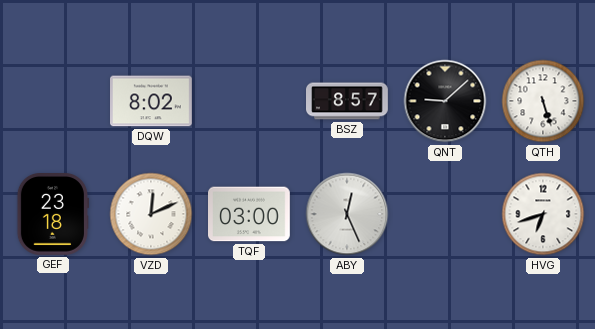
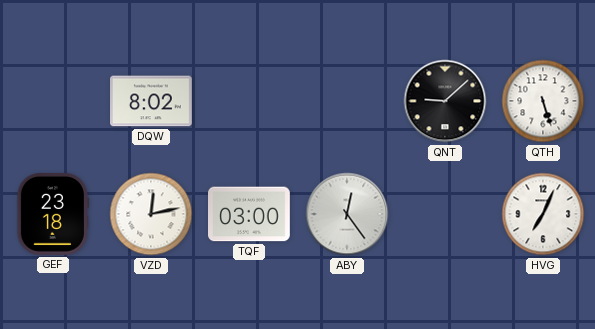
BSZ: 8:57 -> none (348, 101)
VZD: 12:11 -> 12:13 (151, 214)
ABY: 12:26 -> 12:24 (347, 214)
HVG: 6:42 -> 7:04 (543, 214)
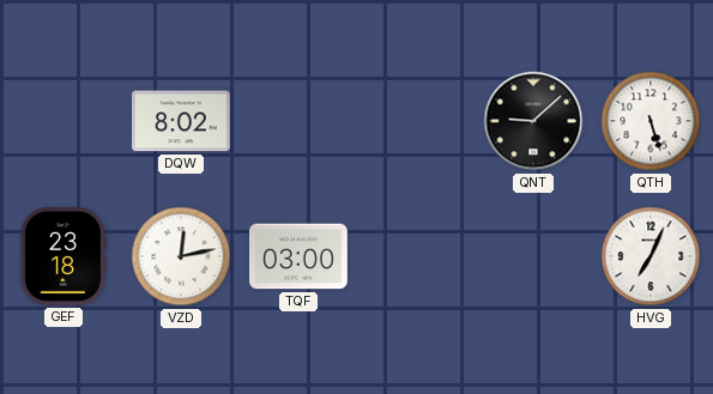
ABY: 12:24 -> none (347, 214)
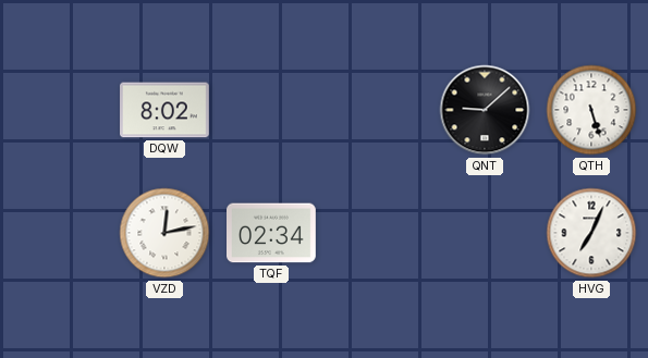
GEF: 23:18 -> none (64, 257)
TQF: 03:00 -> 02:34 (272, 233)
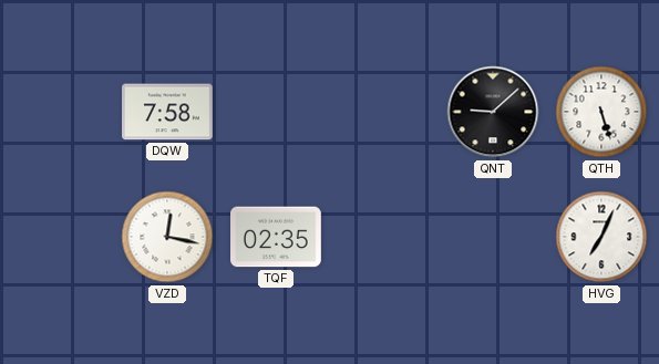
DQW: 8:02 -> 7:58 (168, 112)
VZD: 12:13 -> 12:17 (167, 237)
TQF: 02:34 -> 02:35 (277, 237)
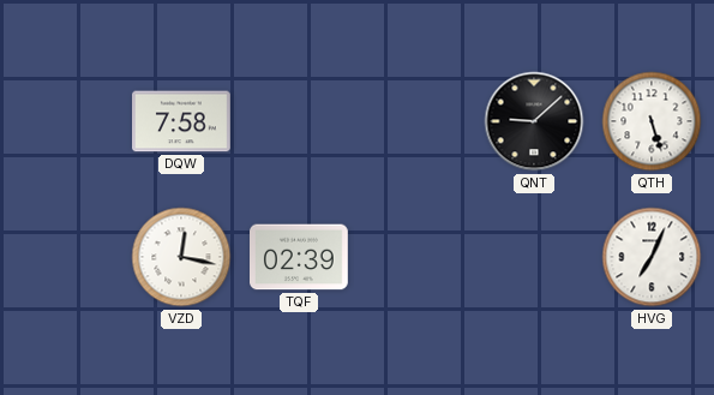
TQF: 02:35 -> 02:39 (300, 257)
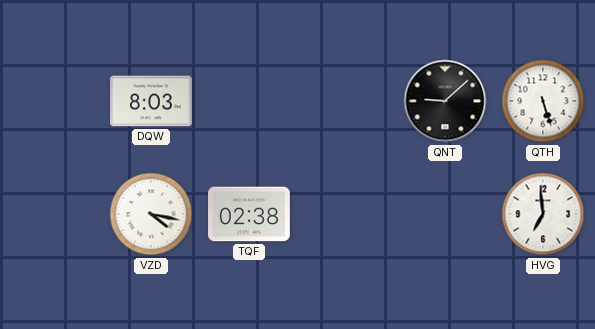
DQW: 7:58 -> 8:03 (152, 101)
VZD: 12:17 -> 4:17 (151, 214)
TQF: 02:39 -> 02:38 (250, 214)
HVG: 7:04 -> 6:59 (543, 214)
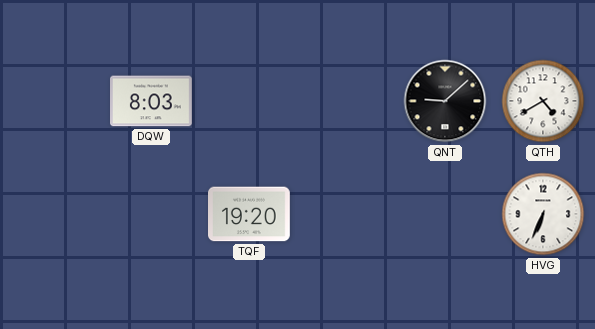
QTH: 5:27 -> 4:40 (543, 101)
VZD: 4:17 -> none (151, 214)
TQF: 02:38 -> 19:20 (250, 214)
HVG: 6:59 -> 6:34 (543, 214)
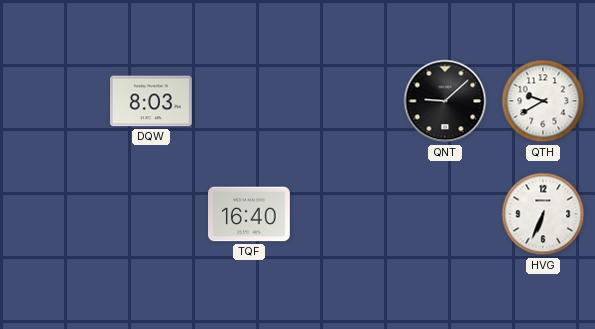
QTH: 4:40 -> 9:40 (543, 101)
TQF: 19:20 -> 16:40 (250, 214)
